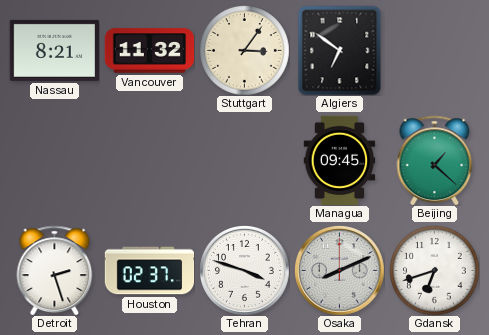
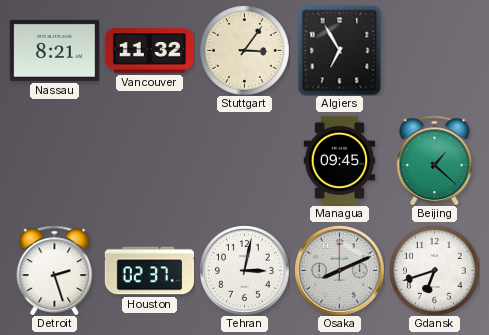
Algiers: 6:51 -> 6:55 (340, 50)
Tehran: 3:48 -> 3:02 (245, 271)
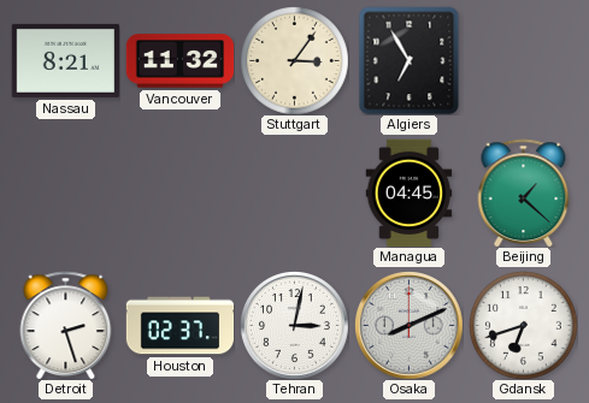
Managua: 09:45 -> 04:45 (410, 192)
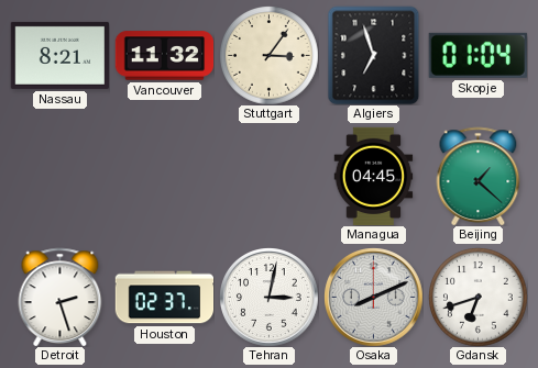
Algiers: 6:55 -> 6:57 (374, 55)
Skopje: none -> 01:04 (477, 55)
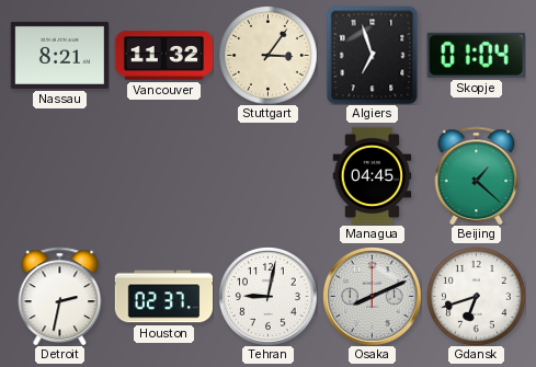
Detroit: 2:27 -> 2:32 (60, 296)
Tehran: 3:02 -> 9:02 (269, 297)
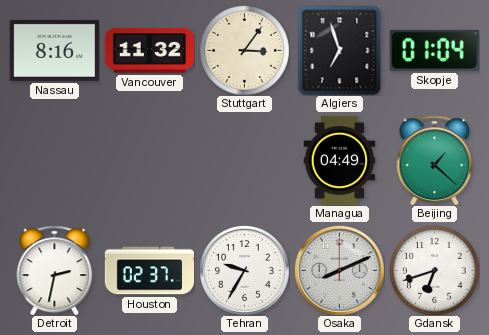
Nassau: 8:21 -> 8:16 (54, 50)
Managua: 04:45 -> 04:49 (340, 160)
Tehran: 9:02 -> 9:35 (245, 271)
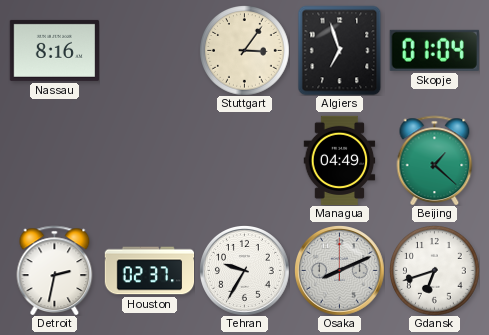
Vancouver: 11:32 -> none (149, 51)
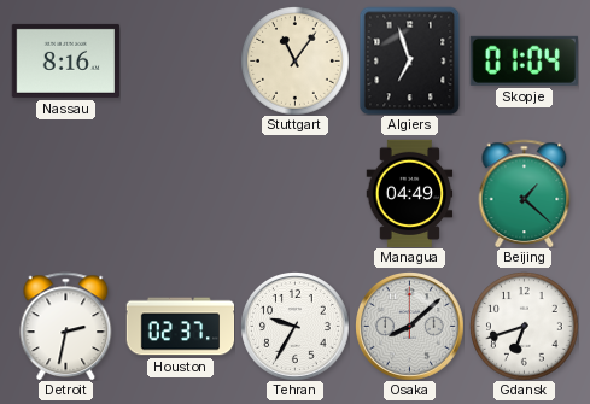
Stuttgart: 3:06 -> 11:06 (296, 62)
Osaka: 8:11 -> 8:08 (410, 327)
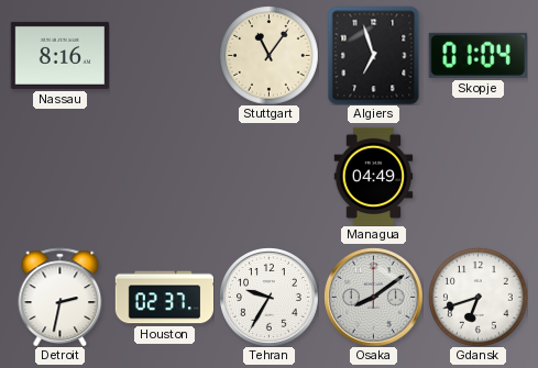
Beijing: 1:22 -> none (525, 193)
Osaka: 8:08 -> 8:09 (374, 298)
